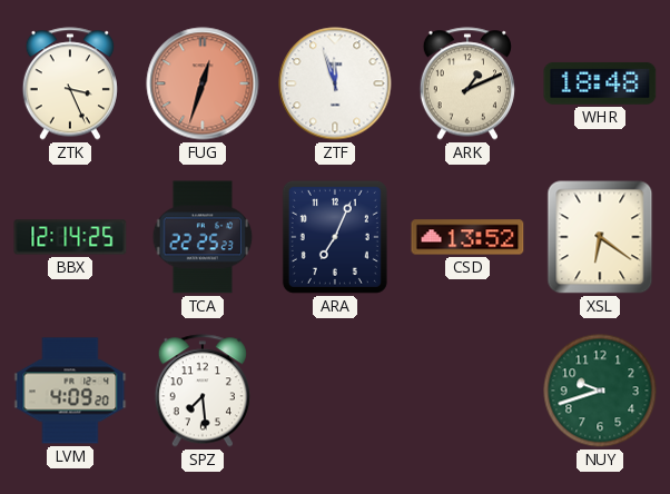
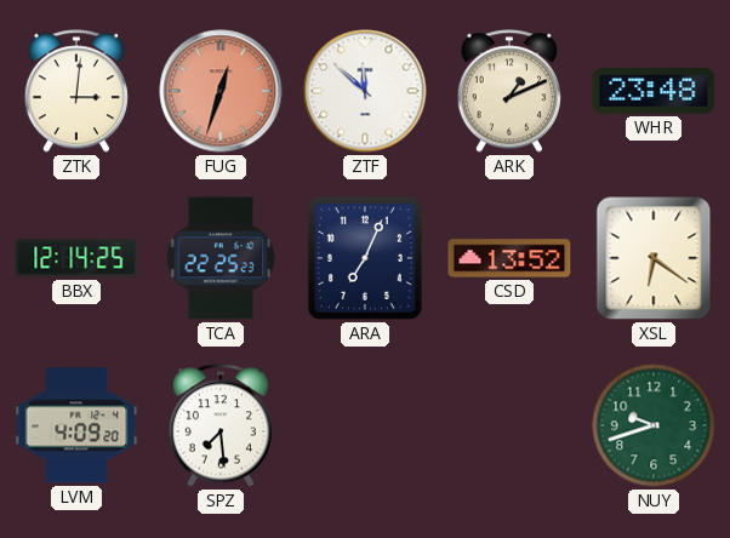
ZTK: 3:26 -> 3:01 (76, 91)
ZTF: 11:57 -> 11:52 (365, 91)
WHR: 18:48 -> 23:48 (654, 91)
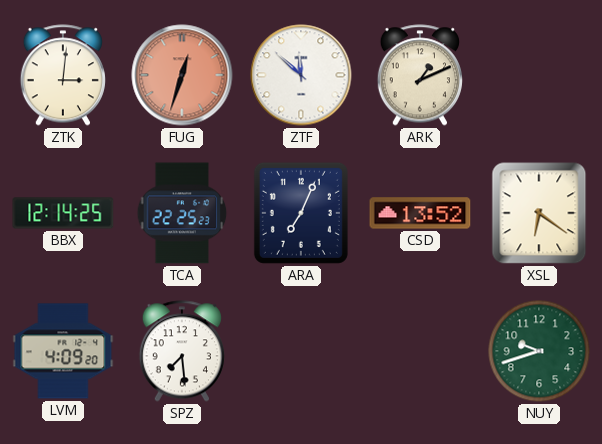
WHR: 23:48 -> none (654, 91)
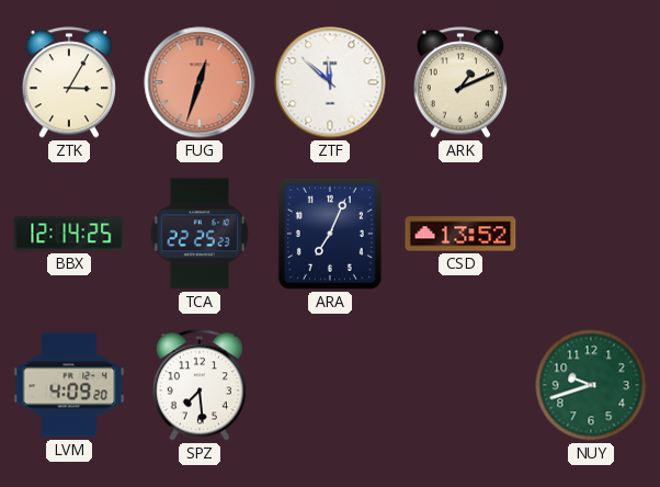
ZTK: 3:01 -> 3:05 (69, 82)
XSL: 6:21 -> none (539, 213)
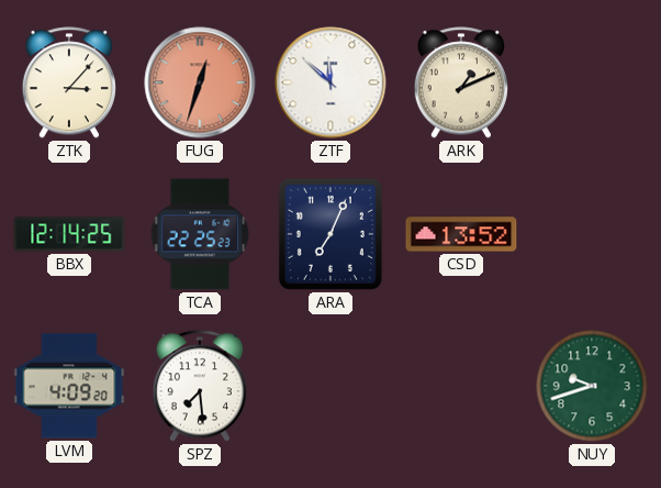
ZTK: 3:05 -> 3:07 (69, 82)
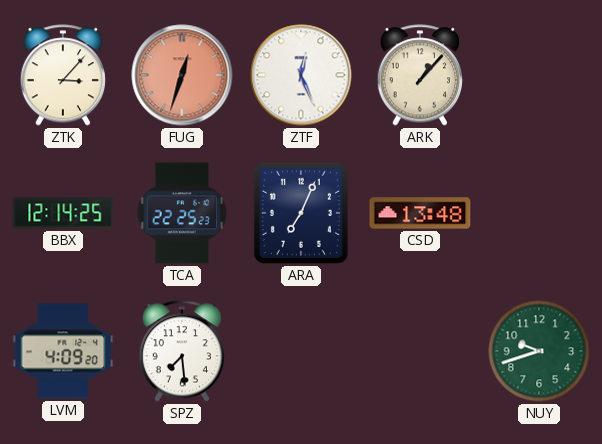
ZTF: 11:52 -> 12:26 (301, 75)
ARK: 1:11 -> 1:07 (420, 75)
CSD: 13:52 -> 13:48 (420, 213)
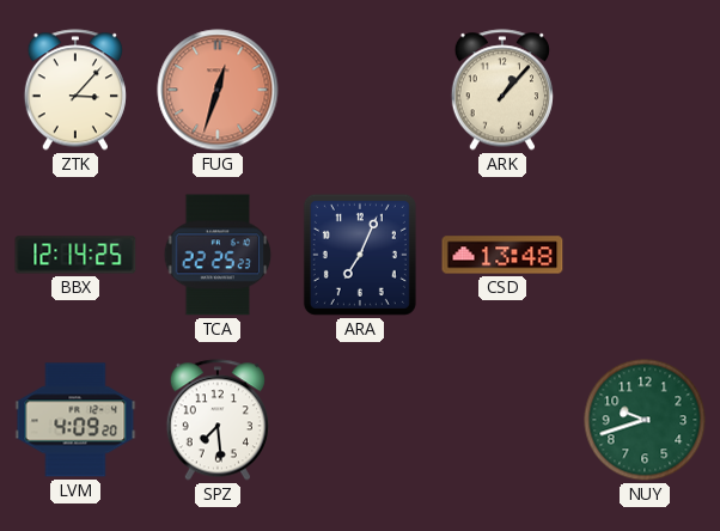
ZTF: 12:26 -> none (301, 75)
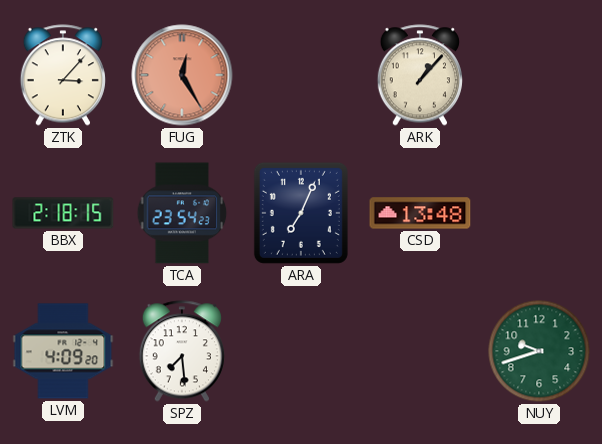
FUG: 12:33 -> 12:25 (182, 75)
BBX: 12:14 -> 2:18 (63, 213)
TCA: 22:25 -> 23:54 (182, 213)
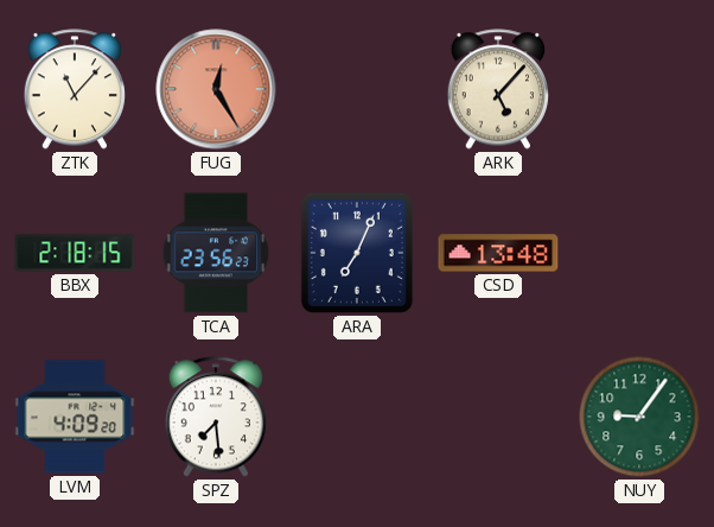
ZTK: 3:07 -> 11:07 (75, 89)
ARK: 1:07 -> 5:07 (498, 89)
TCA: 23:54 -> 23:56 (216, 253)
NUY: 9:42 -> 9:06 (639, 417)
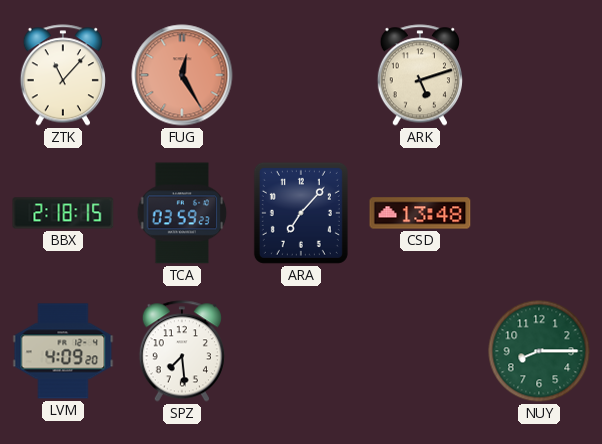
ARK: 5:07 -> 5:12 (420, 75)
TCA: 23:56 -> 03:59 (182, 213)
ARA: 7:04 -> 7:07 (301, 213)
NUY: 9:06 -> 8:15 (539, 351)
